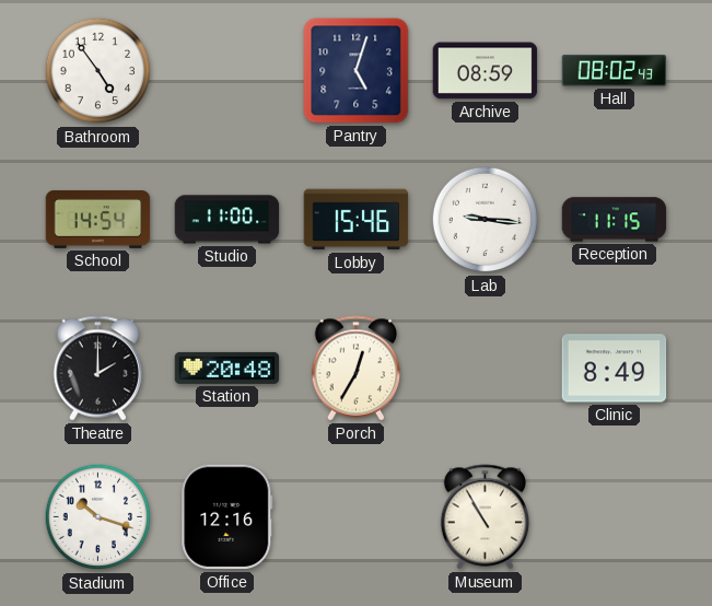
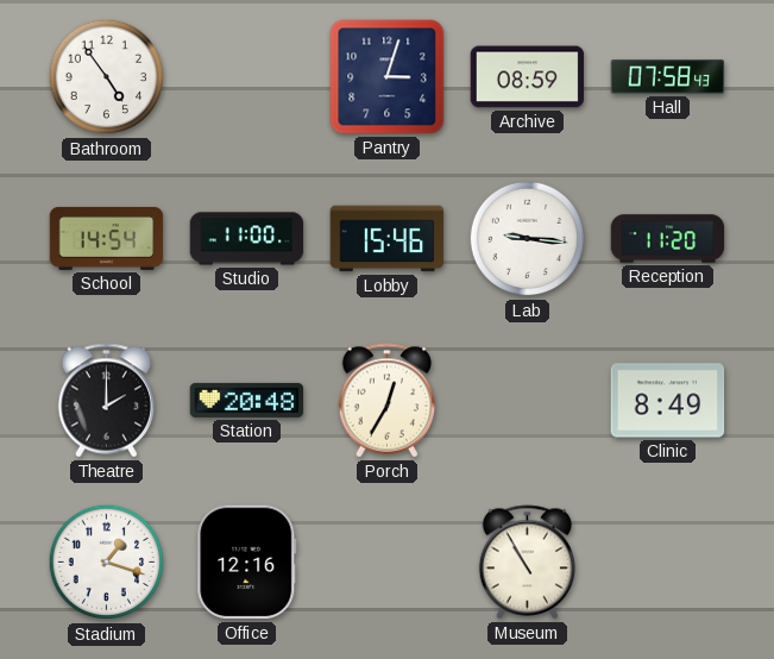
Pantry: 5:03 -> 3:03 (388, 77)
Hall: 08:02 -> 07:58 (668, 77)
Reception: 11:15 -> 11:20 (668, 239)
Stadium: 10:18 -> 1:18 (107, 563)
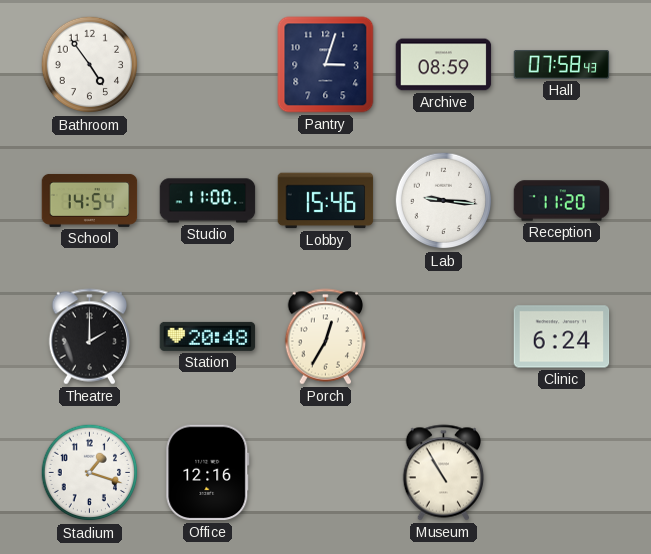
Clinic: 8:49 -> 6:24 (562, 337)
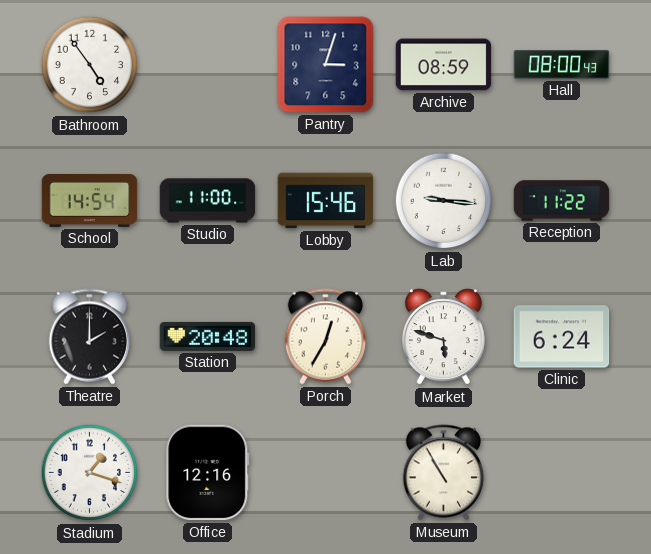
Hall: 07:58 -> 08:00 (562, 65)
Reception: 11:20 -> 11:22 (562, 201)
Market: none -> 5:48 (443, 337)
